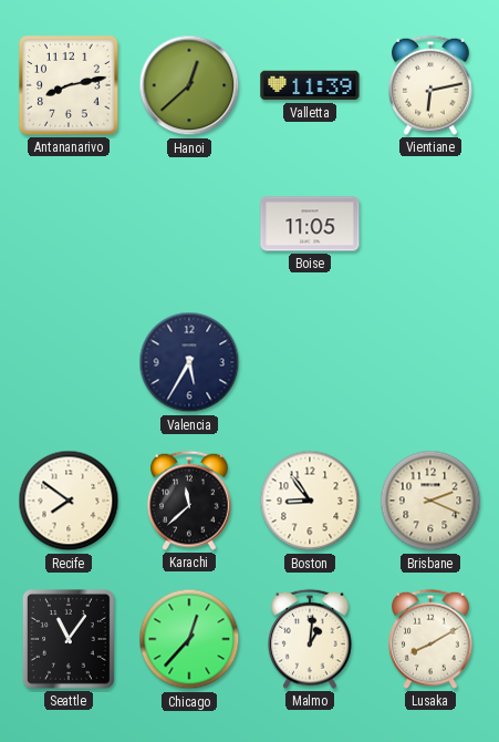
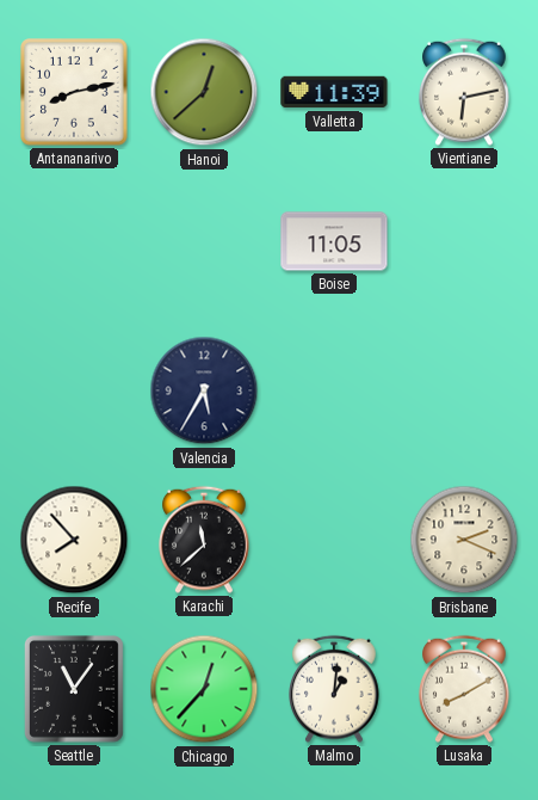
Recife: 7:51 -> 7:53 (74, 540)
Boston: 8:54 -> none (310, 501)
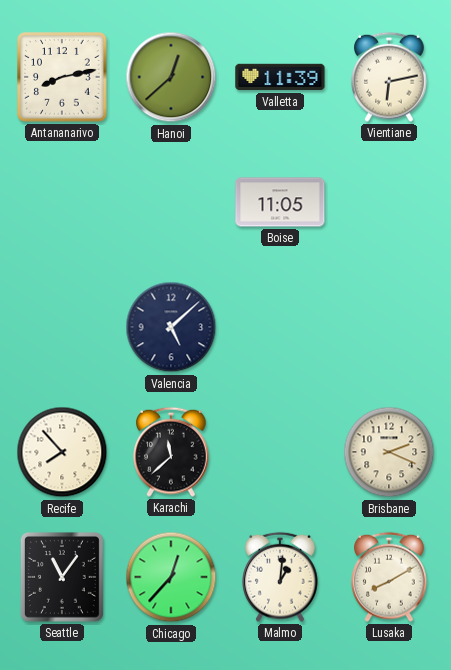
Valencia: 5:35 -> 5:08 (171, 327)
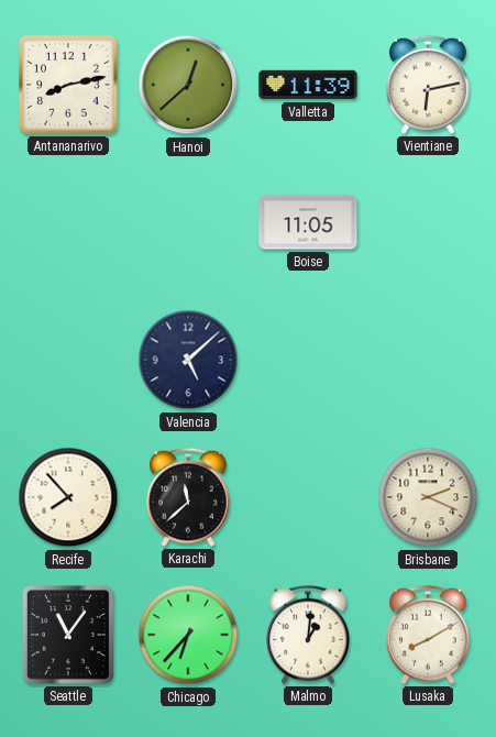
Chicago: 12:37 -> 6:37 (188, 635)
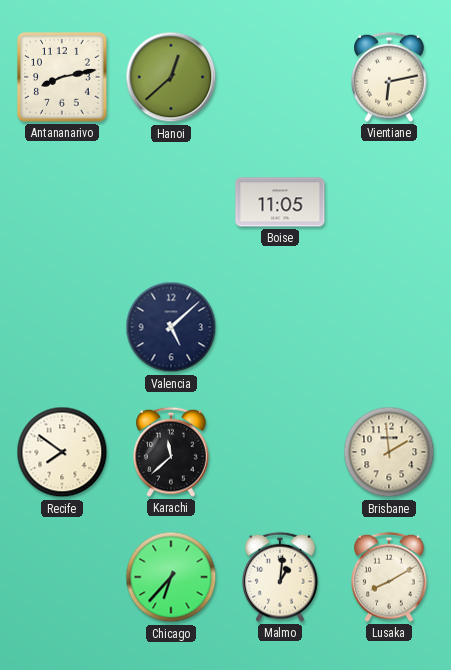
Valletta: 11:39 -> none (308, 85)
Recife: 7:53 -> 7:51 (62, 452)
Brisbane: 2:19 -> 1:59 (389, 452)
Seattle: 11:06 -> none (68, 635)
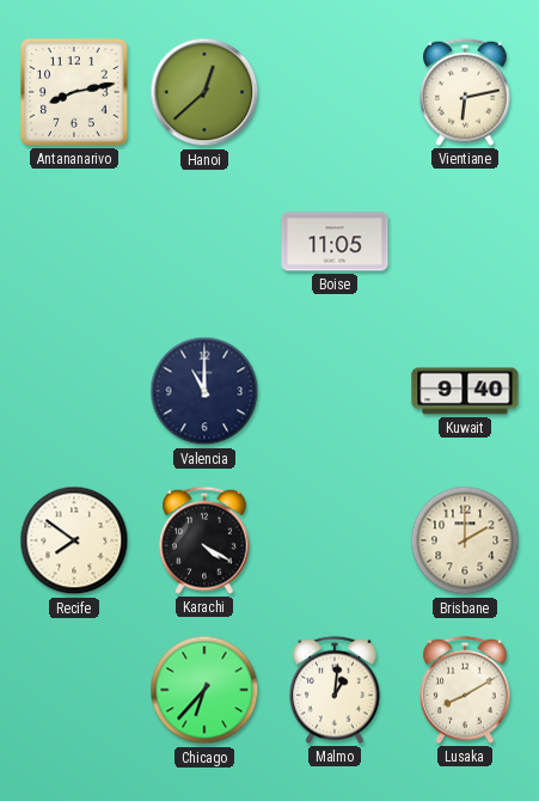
Valencia: 5:08 -> 11:00 (204, 391)
Kuwait: none -> 9:40 (465, 391)
Karachi: 11:38 -> 4:20 (206, 540)
Brisbane: 1:59 -> 2:00 (465, 540)
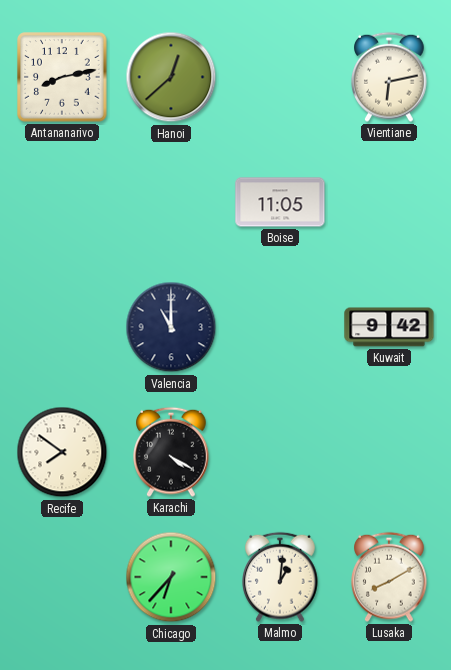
Kuwait: 9:40 -> 9:42 (389, 327)
Brisbane: 2:00 -> none (465, 540)
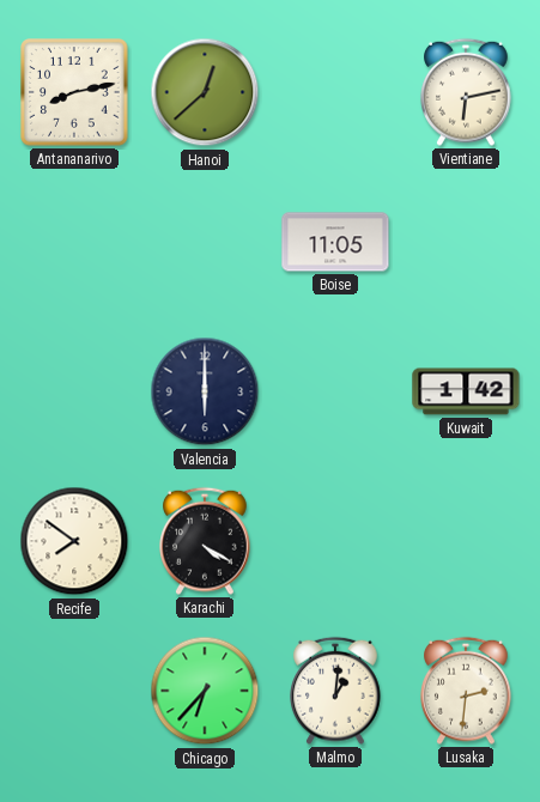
Valencia: 11:00 -> 6:00 (205, 391)
Kuwait: 9:42 -> 1:42 (466, 391)
Lusaka: 8:10 -> 2:31 (467, 691)
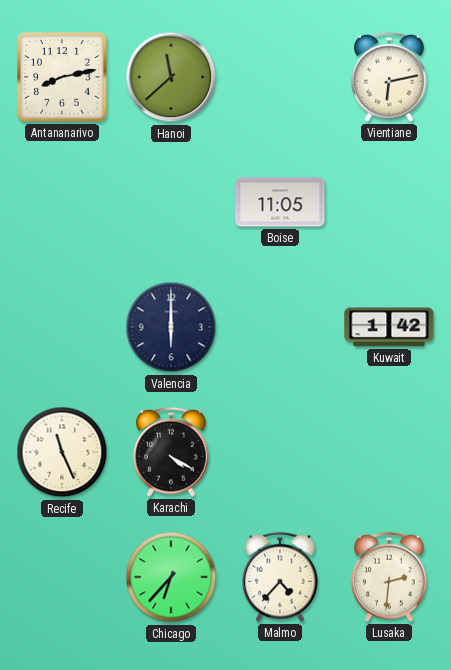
Hanoi: 12:38 -> 11:38 (171, 77)
Recife: 7:51 -> 11:26 (62, 452)
Malmo: 1:01 -> 4:37 (281, 577)
